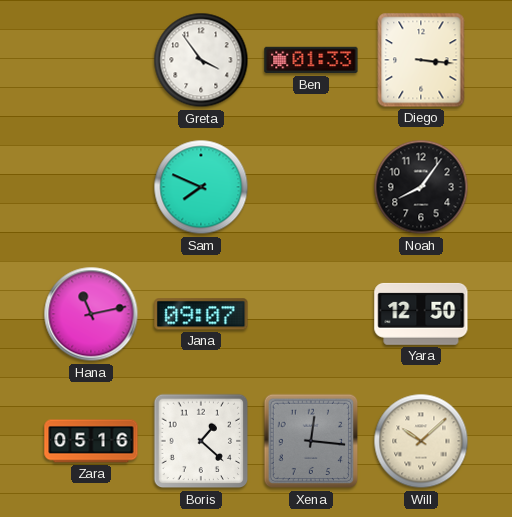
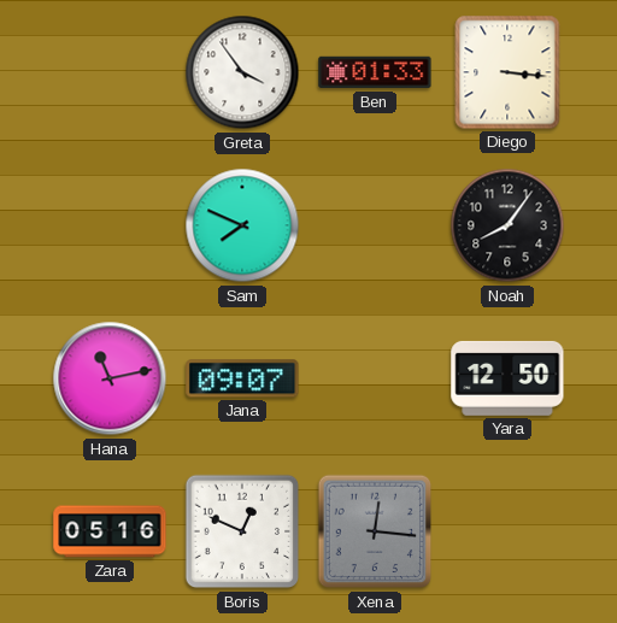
Boris: 1:22 -> 12:49 (242, 531)
Will: 10:08 -> none (421, 441)
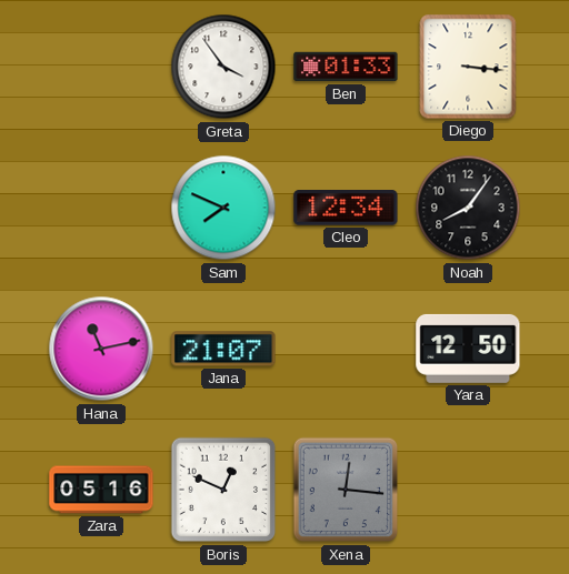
Cleo: none -> 12:34 (346, 209)
Jana: 09:07 -> 21:07 (223, 349)
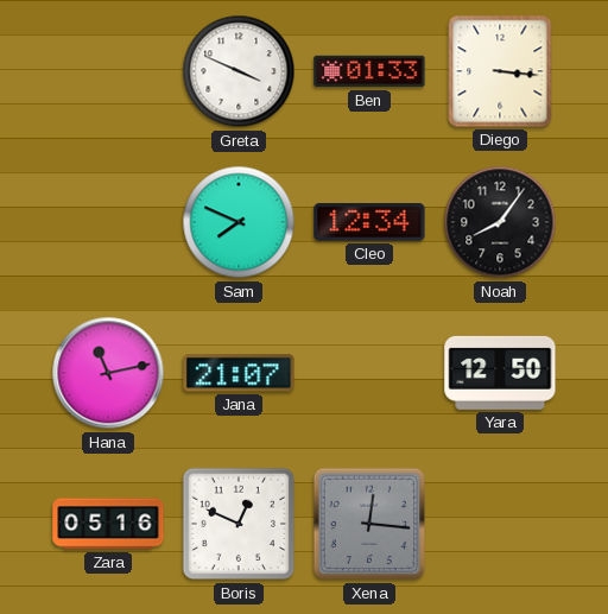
Greta: 3:54 -> 3:49 (239, 71)
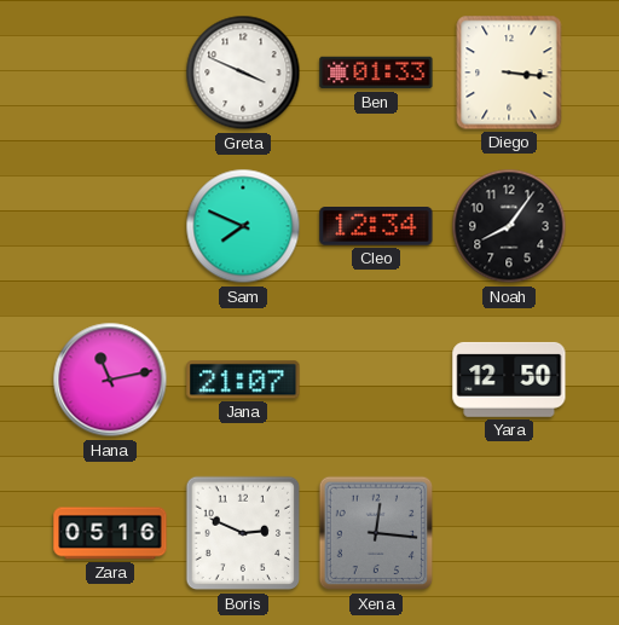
Boris: 12:49 -> 2:49 (243, 533)
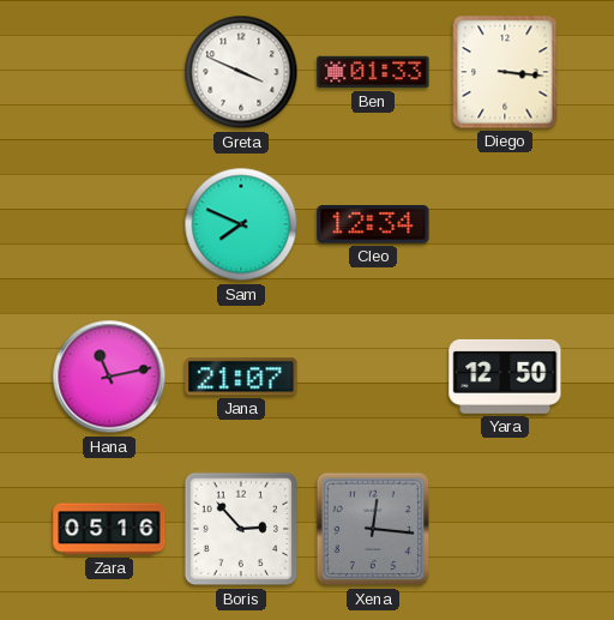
Noah: 8:06 -> none (509, 226)
Boris: 2:49 -> 2:53 (241, 529)
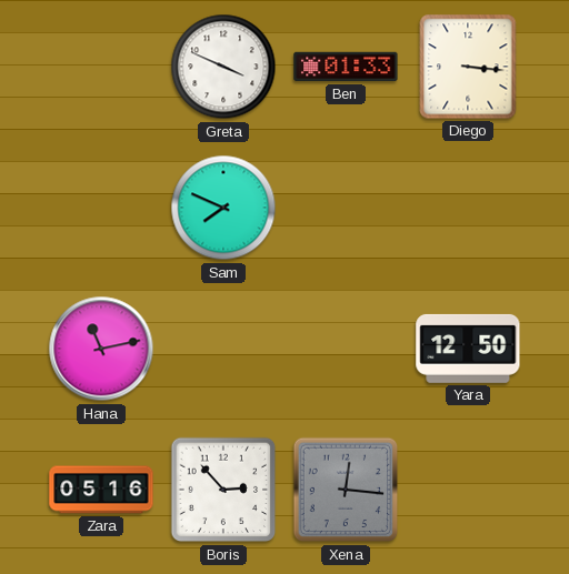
Cleo: 12:34 -> none (373, 225)
Jana: 21:07 -> none (241, 377)
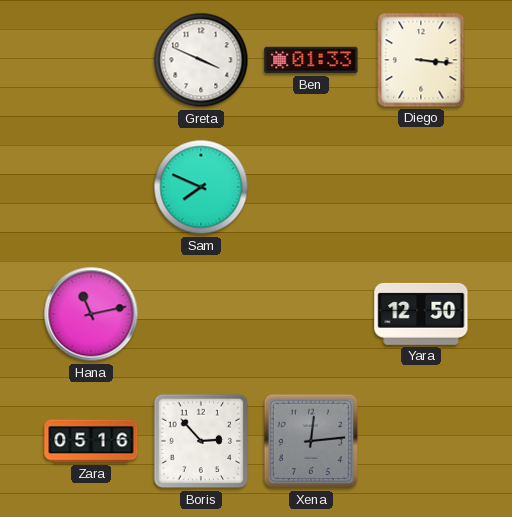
Xena: 12:16 -> 12:14 (311, 441)
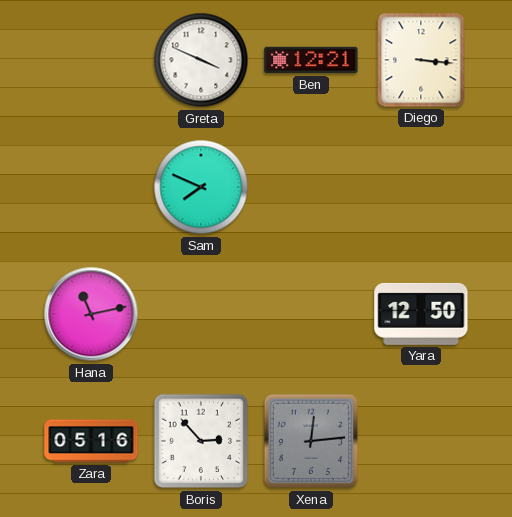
Ben: 01:33 -> 12:21 (311, 60)
